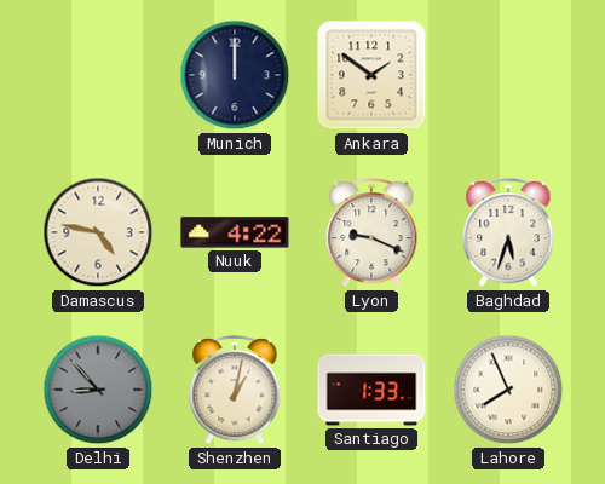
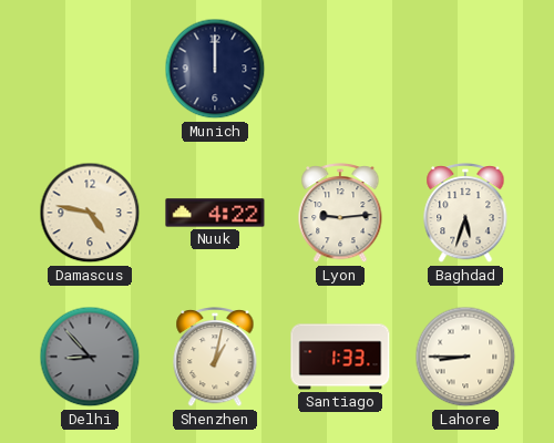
Ankara: 1:51 -> none (371, 75)
Lyon: 9:19 -> 9:14 (340, 214)
Lahore: 7:56 -> 8:45 (465, 357)
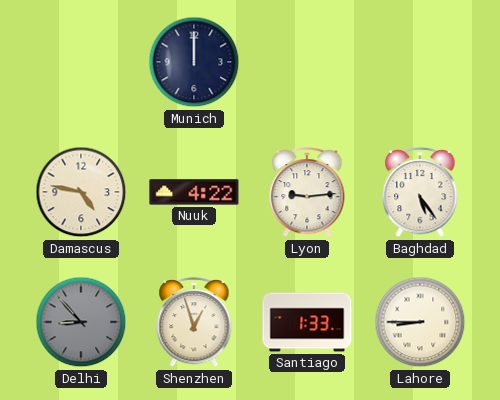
Baghdad: 5:33 -> 5:24 (420, 193)
Shenzhen: 1:02 -> 12:57 (194, 323)
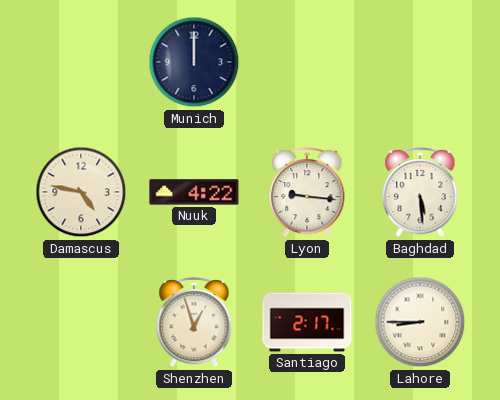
Lyon: 9:14 -> 9:16 (307, 193)
Baghdad: 5:24 -> 5:29 (420, 193)
Delhi: 8:53 -> none (81, 322)
Santiago: 1:33 -> 2:17 (307, 322)
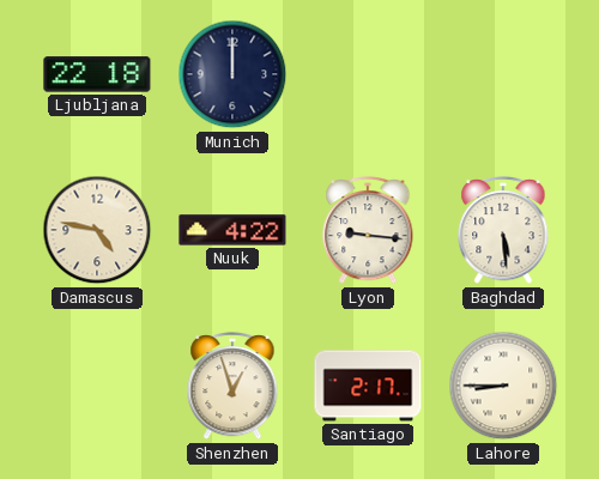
Ljubljana: none -> 22:18 (97, 74)
